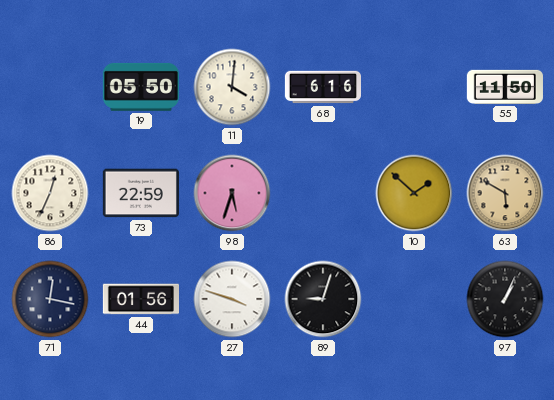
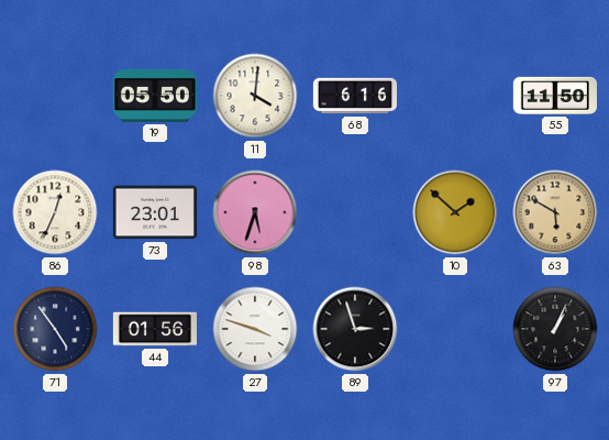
73: 22:59 -> 23:01 (155, 212)
71: 12:17 -> 4:54 (55, 329)
89: 9:03 -> 2:57 (355, 329)
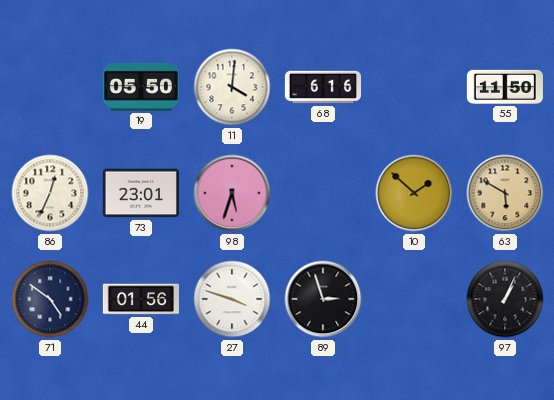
71: 4:54 -> 4:51 (50, 299)
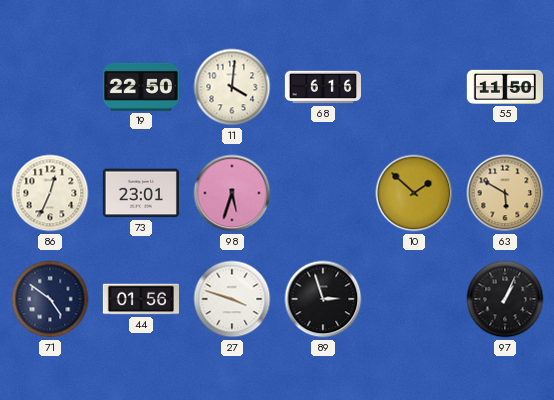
19: 05:50 -> 22:50 (141, 87)
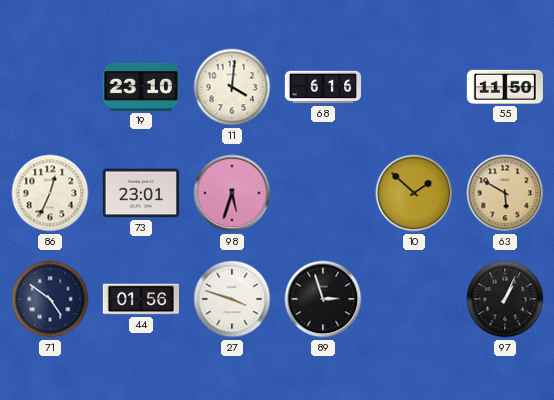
19: 22:50 -> 23:10 (141, 87)
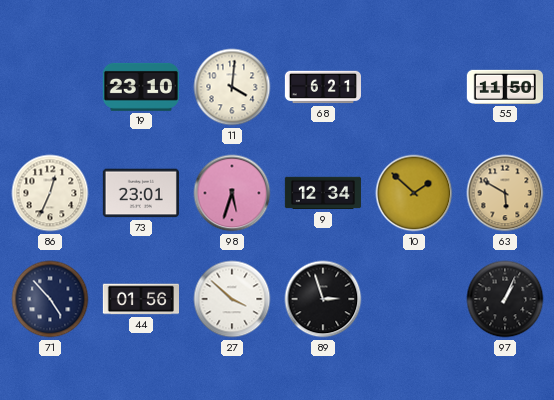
68: 6:16 -> 6:21 (322, 87)
9: none -> 12:34 (323, 193)
71: 4:51 -> 4:53 (50, 299)
27: 3:48 -> 3:52 (232, 299)
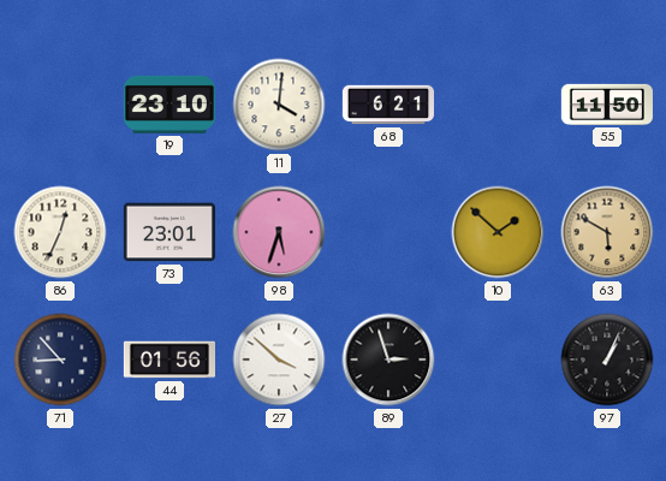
9: 12:34 -> none (323, 193)
71: 4:53 -> 8:53 (60, 360)
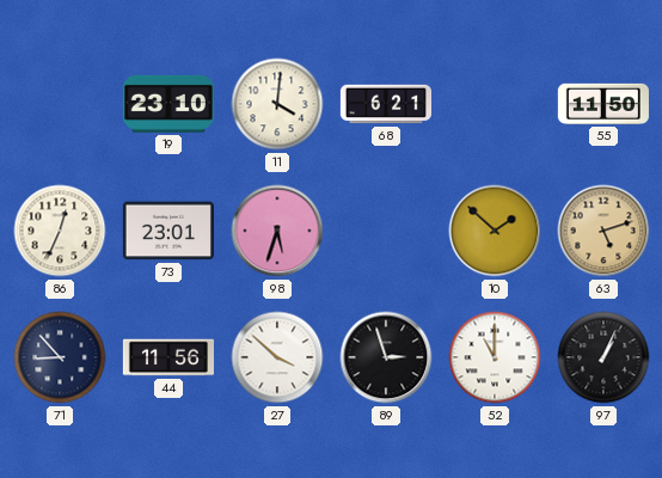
63: 5:50 -> 5:12 (603, 231)
44: 01:56 -> 11:56 (167, 357)
52: none -> 11:00 (495, 357)
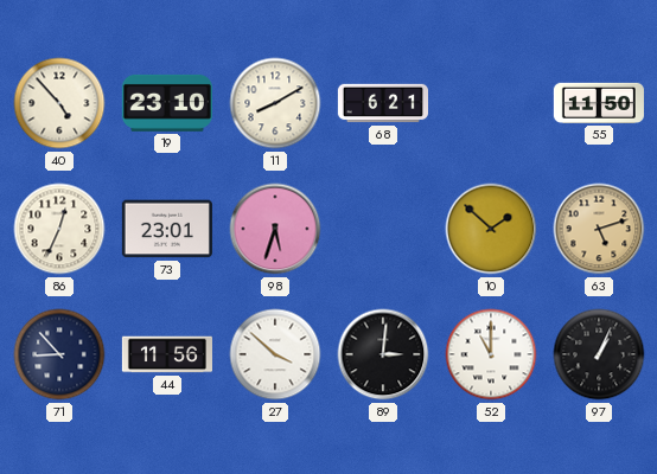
40: none -> 4:53 (59, 103)
11: 4:01 -> 8:10 (275, 103)
89: 2:57 -> 3:01 (383, 354)
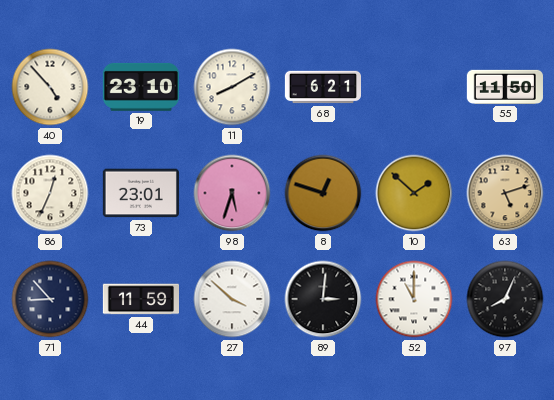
8: none -> 12:48 (323, 193)
44: 11:56 -> 11:59 (140, 299)
97: 1:04 -> 8:04 (505, 299)
